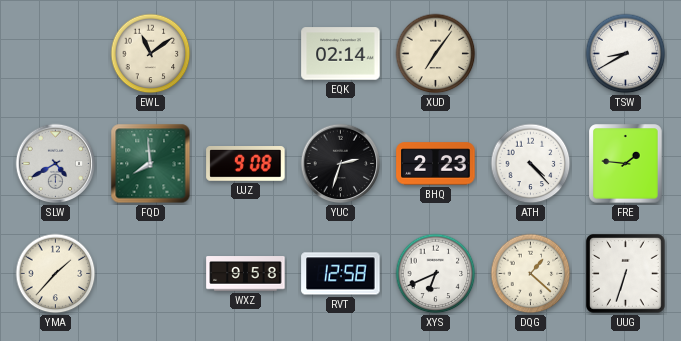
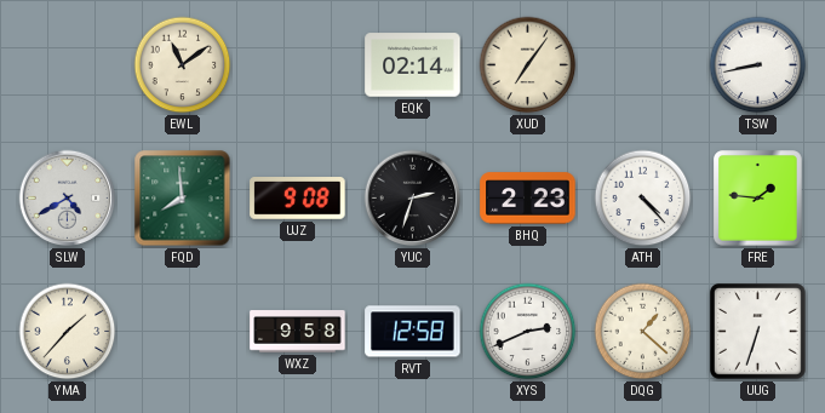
TSW: 8:40 -> 8:43 (758, 65)
XYS: 6:41 -> 2:41 (528, 332)
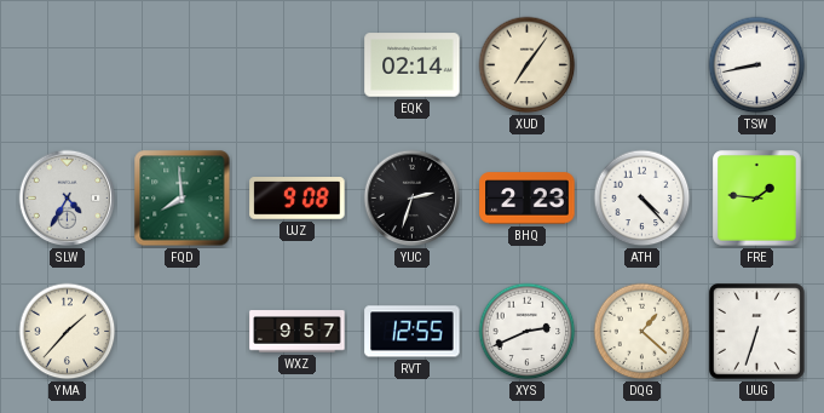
EWL: 11:09 -> none (183, 65)
SLW: 4:40 -> 4:35 (68, 199)
WXZ: 9:58 -> 9:57 (298, 332)
RVT: 12:58 -> 12:55 (413, 332)
